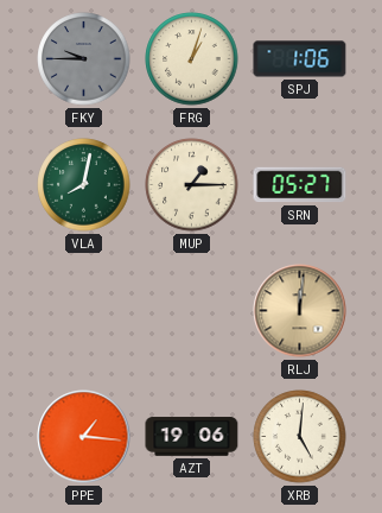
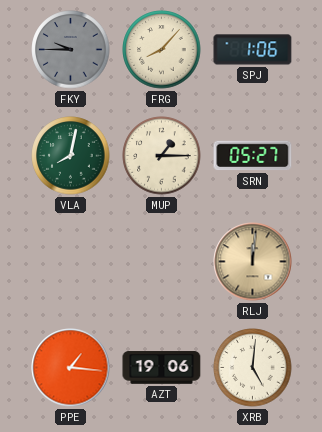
FRG: 1:03 -> 8:07 (162, 50)
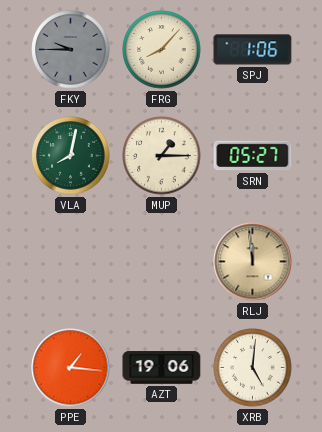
RLJ: 12:01 -> 11:59 (253, 262)
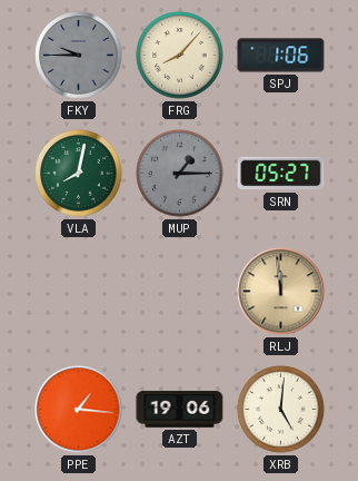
MUP dial: cream -> grey (180, 174)
